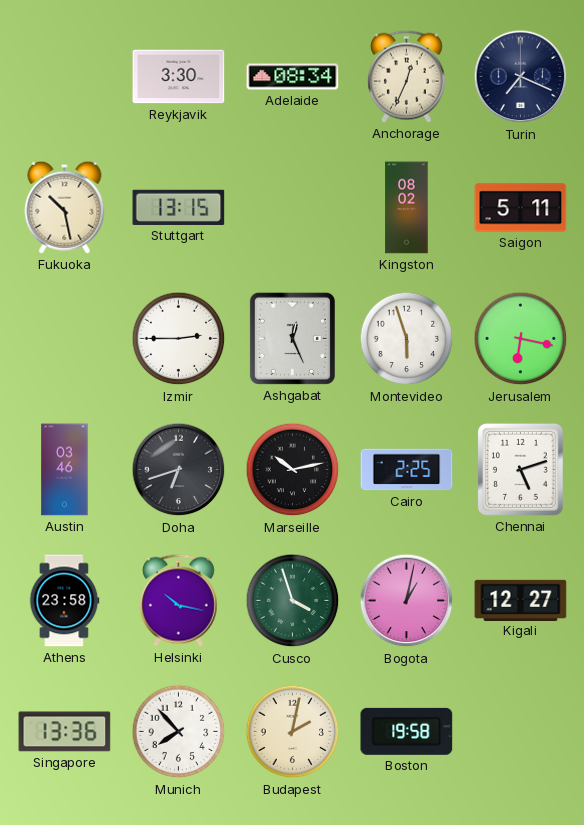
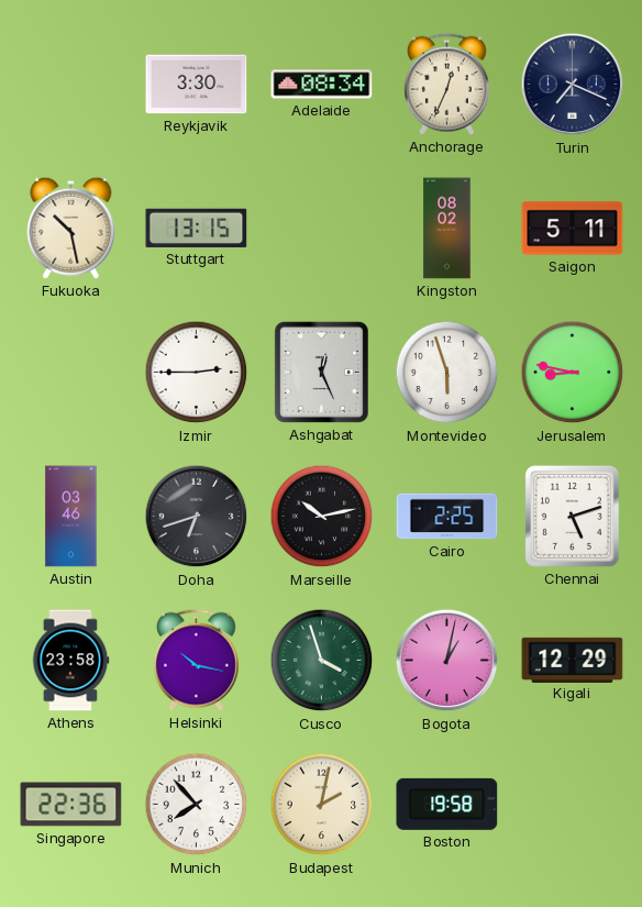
Jerusalem: 6:17 -> 8:47 (573, 373)
Kigali: 12:27 -> 12:29 (573, 660)
Singapore: 13:36 -> 22:36 (71, 805)
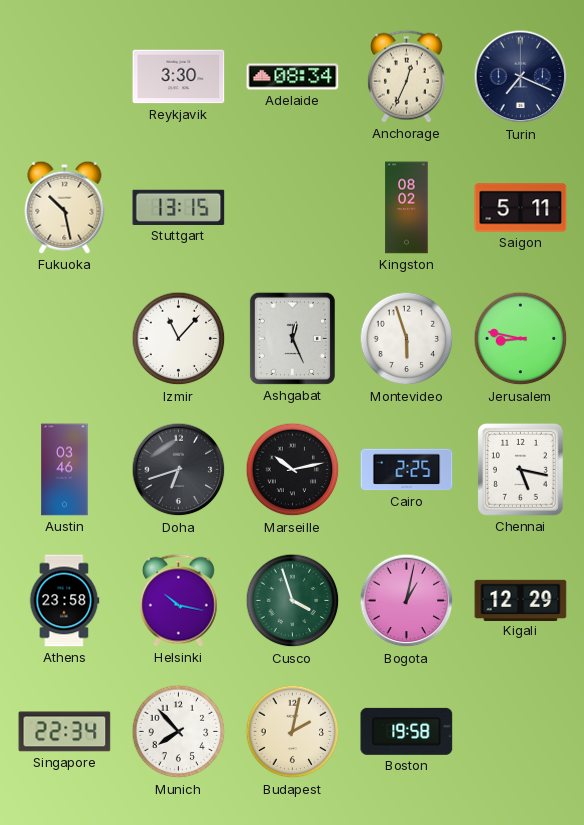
Izmir: 2:45 -> 11:07 (179, 339)
Chennai: 5:12 -> 5:17 (520, 469)
Singapore: 22:36 -> 22:34 (65, 732)
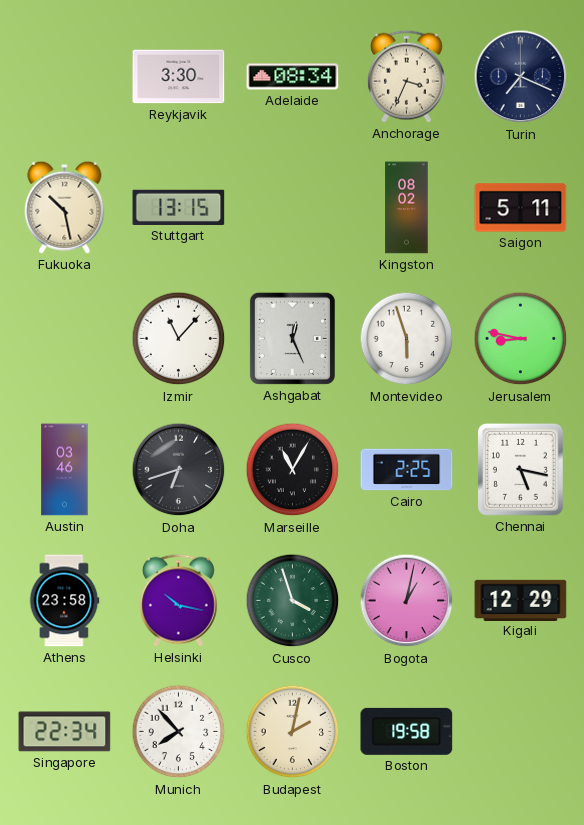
Anchorage: 12:34 -> 3:34 (406, 76)
Marseille: 10:13 -> 11:05 (293, 470)
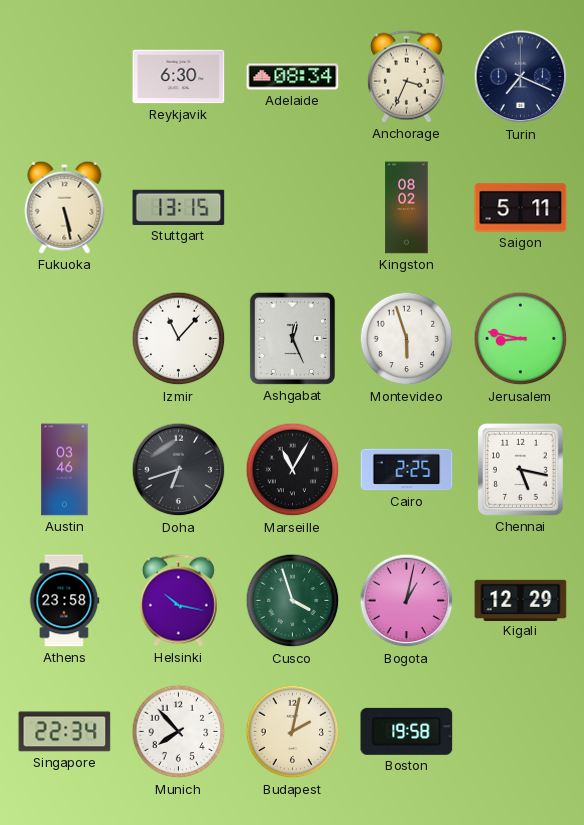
Reykjavik: 3:30 -> 6:30 (179, 77)
Fukuoka: 10:28 -> 5:28 (65, 207)
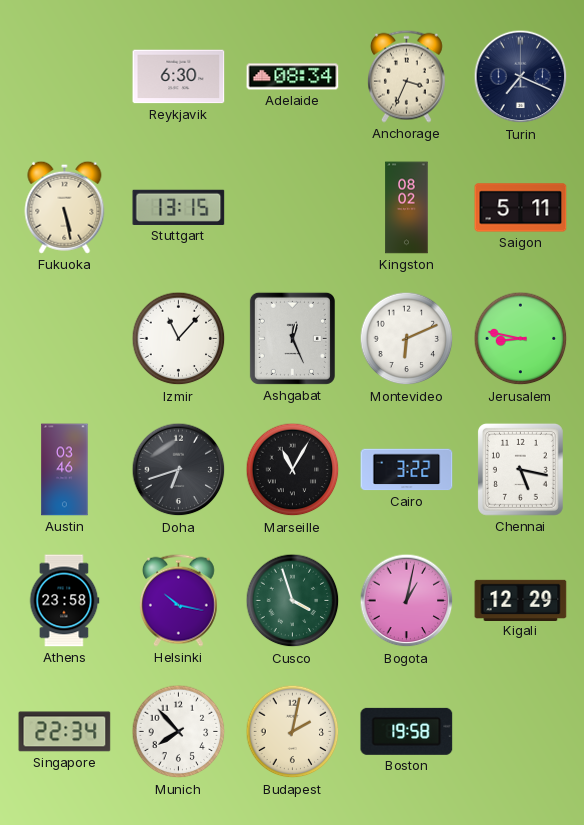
Montevideo: 5:57 -> 6:11 (407, 339)
Cairo: 2:25 -> 3:22 (407, 470)
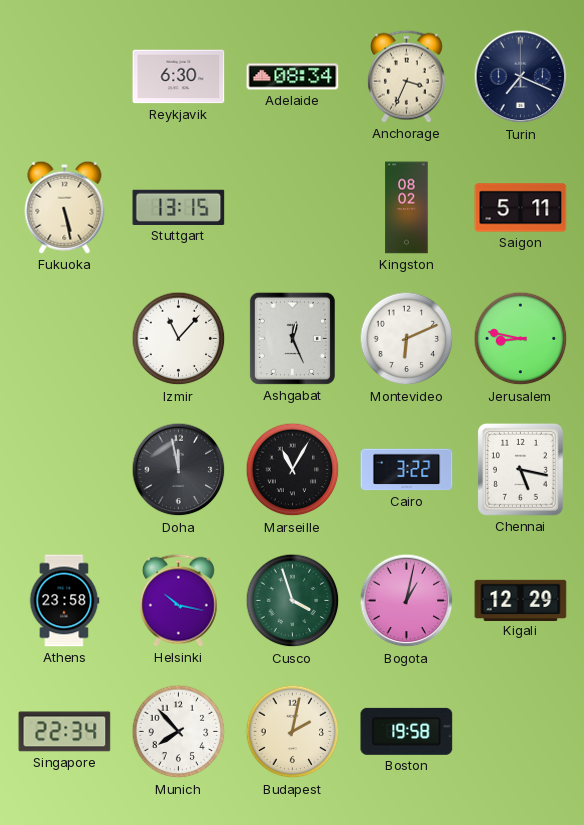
Austin: 03:46 -> none (65, 470)
Doha: 6:42 -> 11:58 (179, 470)
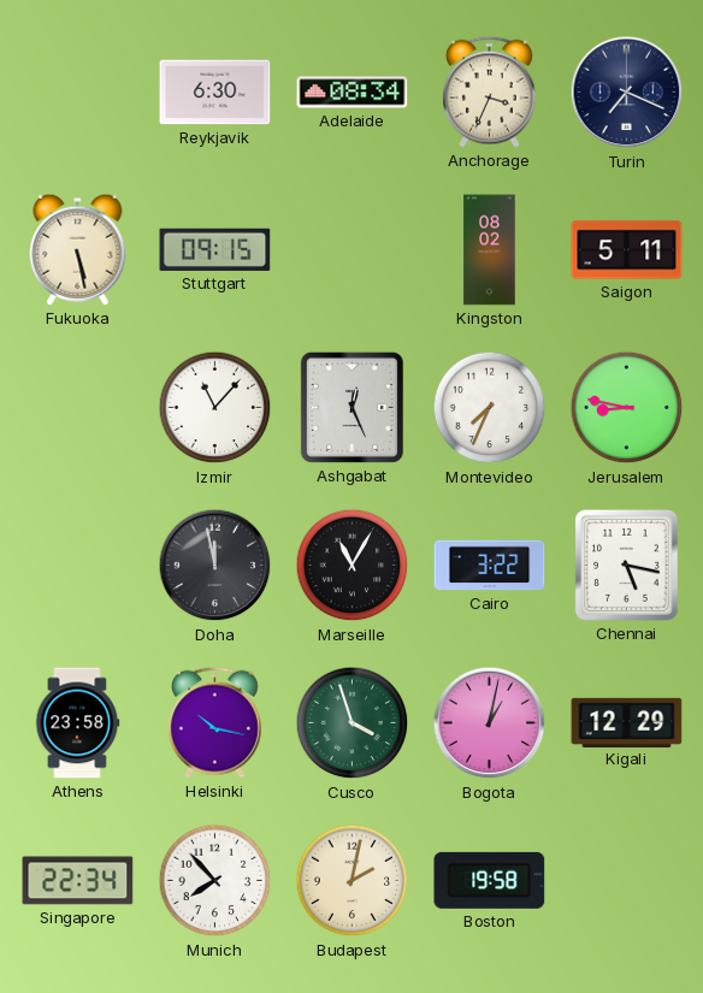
Stuttgart: 13:15 -> 09:15 (215, 249)
Montevideo: 6:11 -> 7:34 (490, 408)
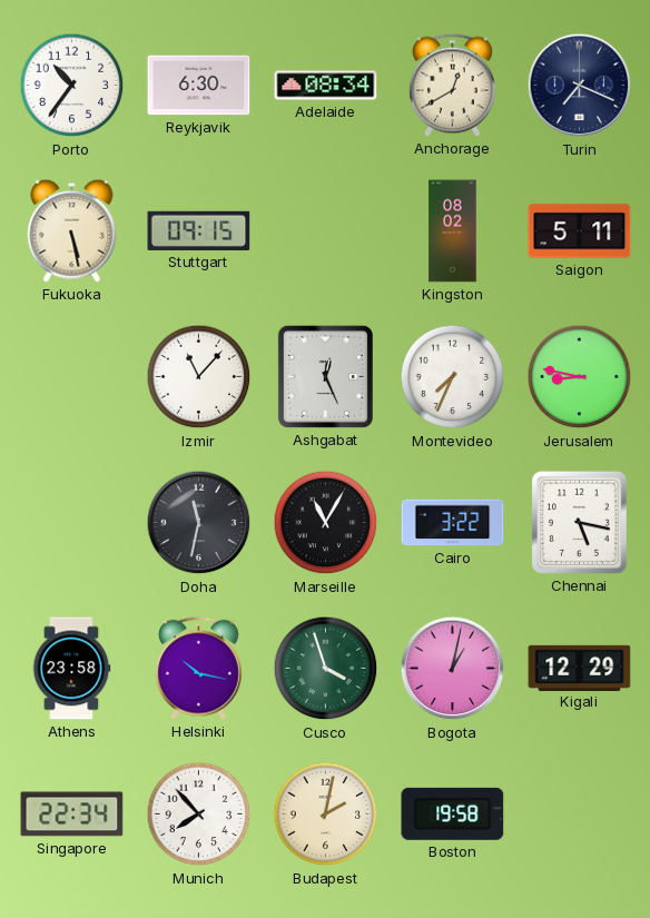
Porto: none -> 10:36 (72, 86)
Anchorage: 3:34 -> 12:40 (452, 85)
Doha: 11:58 -> 11:32 (199, 523)
